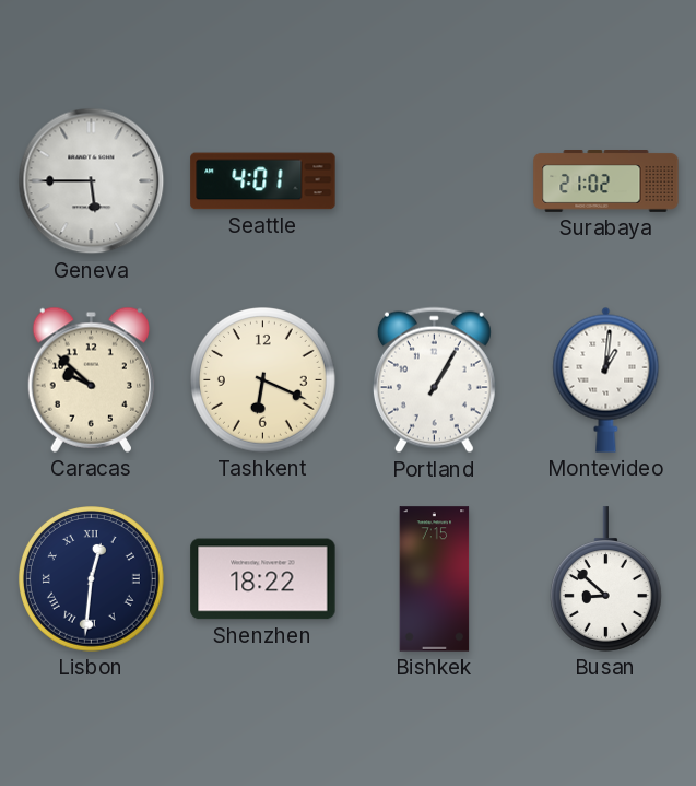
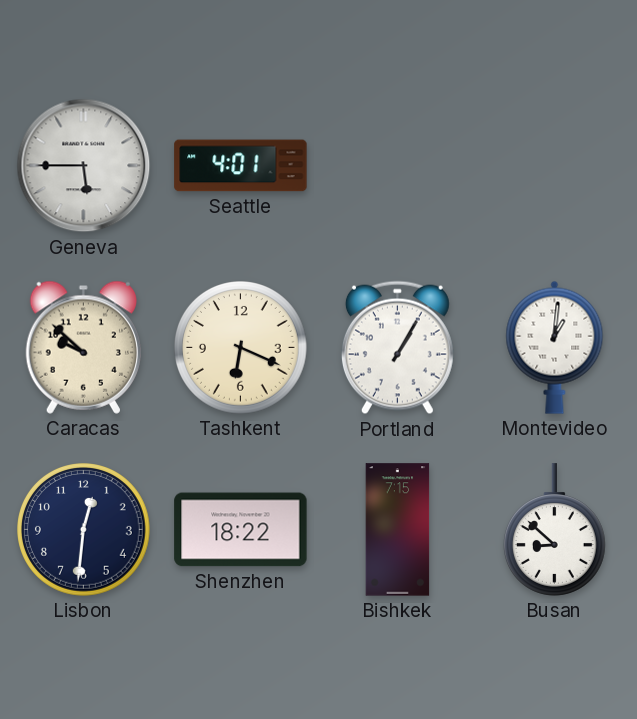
Surabaya: 21:02 -> none (606, 181)
Lisbon numerals: Roman -> Arabic (84, 530)
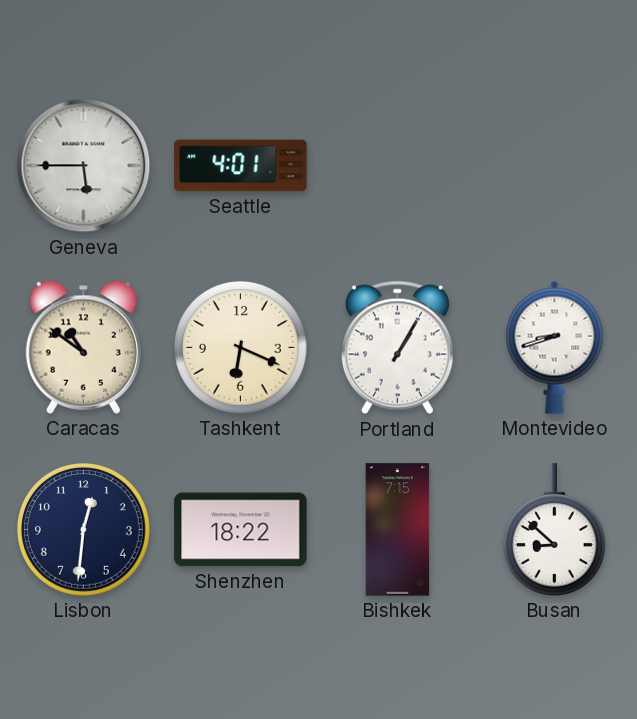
Caracas: 9:52 -> 10:51 (83, 347)
Montevideo: 1:01 -> 8:42 (555, 347)
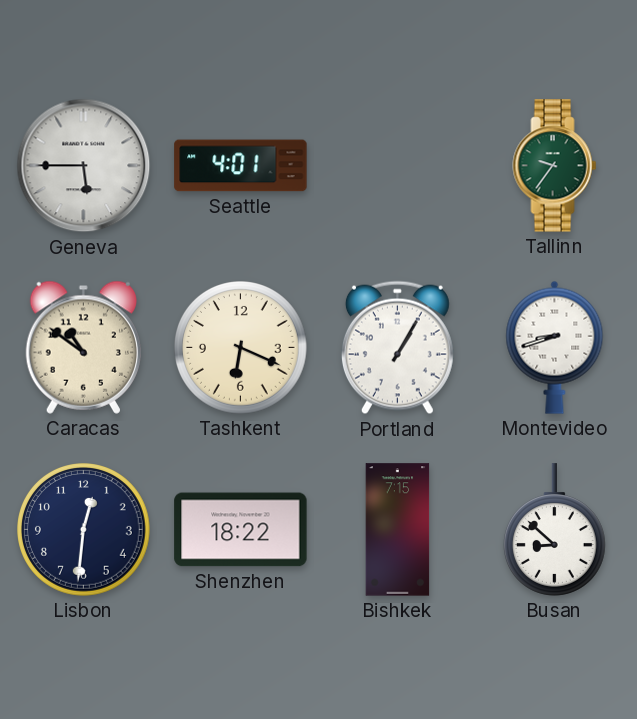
Tallinn: none -> 9:36 (555, 166)
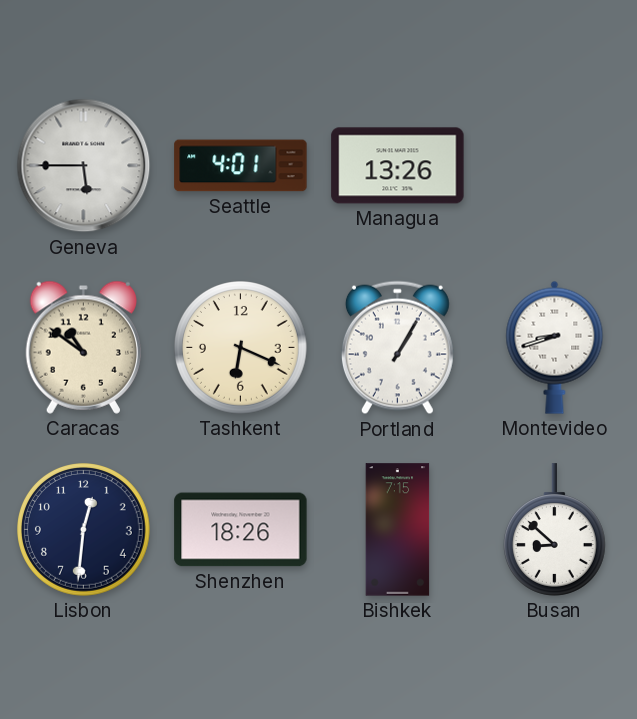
Managua: none -> 13:26 (398, 166)
Tallinn: 9:36 -> none (555, 166)
Shenzhen: 18:22 -> 18:26 (241, 530)
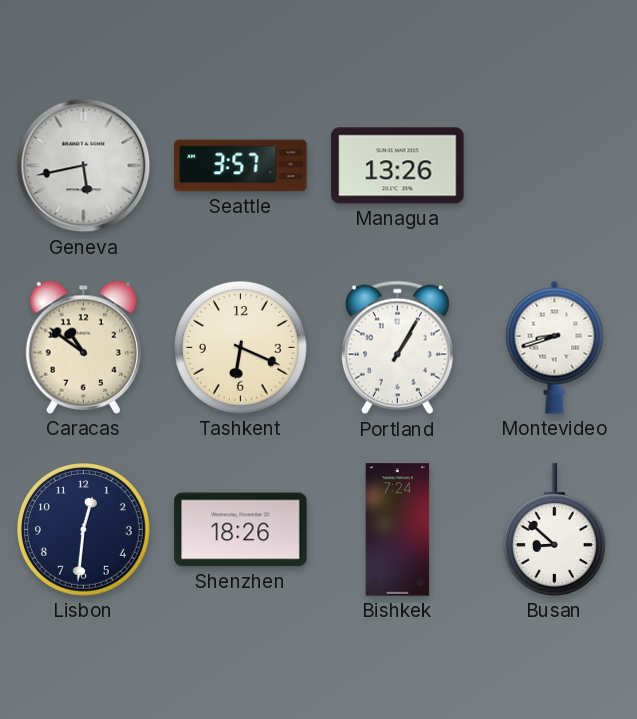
Geneva: 5:45 -> 5:43 (84, 166)
Seattle: 4:01 -> 3:57 (241, 166)
Bishkek: 7:15 -> 7:24 (398, 530)
